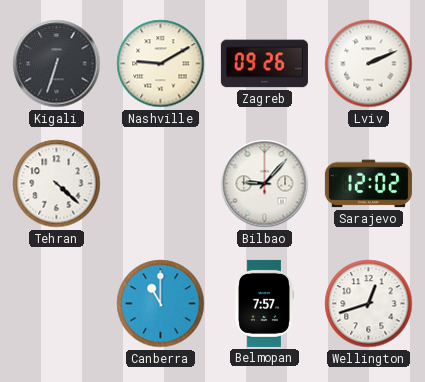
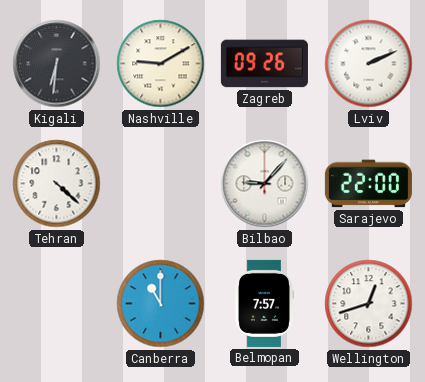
Kigali: 6:33 -> 6:31 (57, 64)
Sarajevo: 12:02 -> 22:00 (368, 184)
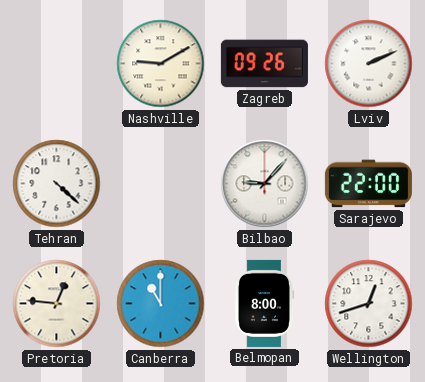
Kigali: 6:31 -> none (57, 64)
Pretoria: none -> 12:46 (57, 304)
Belmopan: 7:57 -> 8:00 (264, 303)
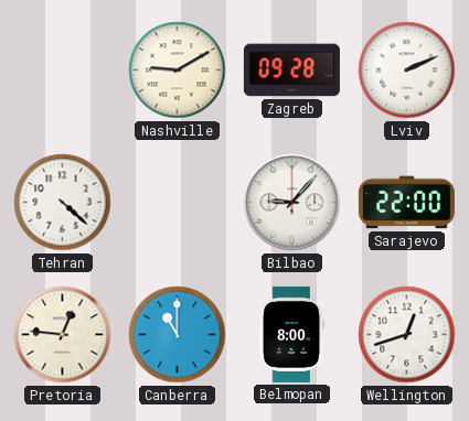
Zagreb: 09:26 -> 09:28 (291, 71)
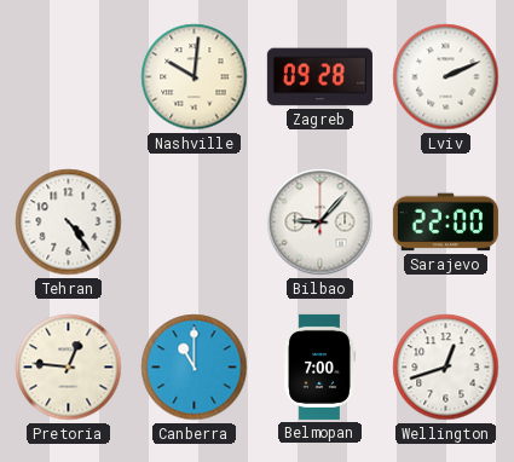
Nashville: 9:10 -> 10:01 (195, 77)
Tehran: 4:22 -> 4:24 (69, 223)
Belmopan: 8:00 -> 7:00 (319, 366)
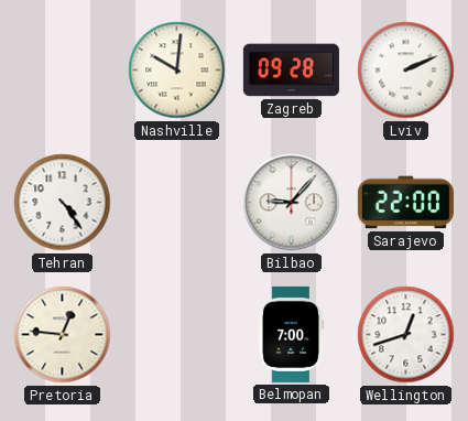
Canberra: 11:00 -> none (195, 368)
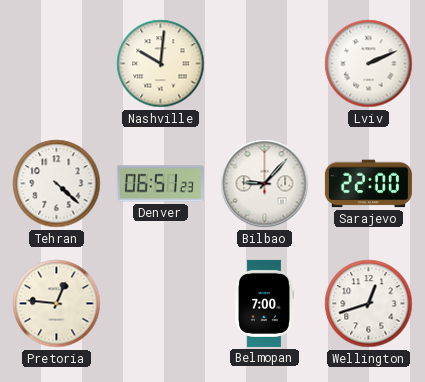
Zagreb: 09:28 -> none (291, 71)
Tehran: 4:24 -> 4:22 (57, 184)
Denver: none -> 06:51 (160, 184)
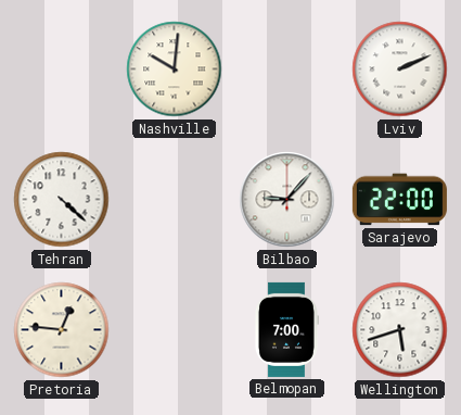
Denver: 06:51 -> none (160, 184)
Wellington: 12:42 -> 5:42 (400, 330)
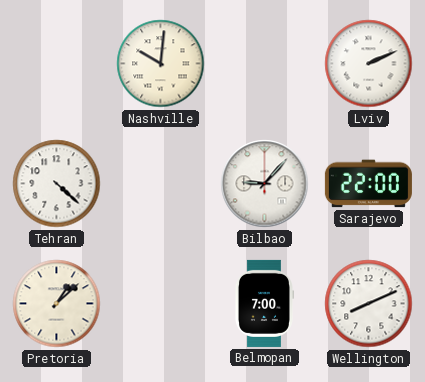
Pretoria: 12:46 -> 1:08 (57, 304)
Wellington: 5:42 -> 8:11 (369, 304)
